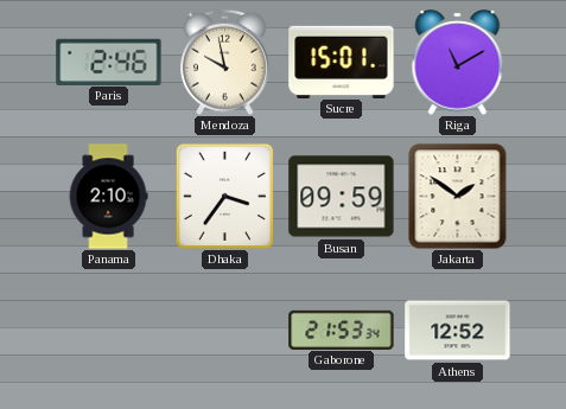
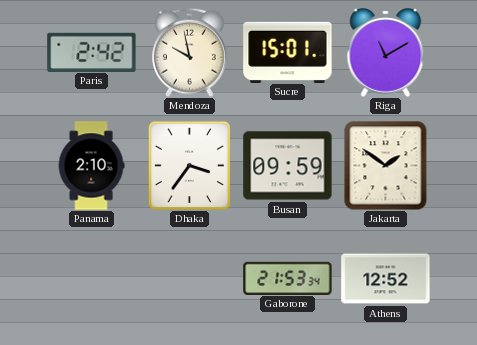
Paris: 2:46 -> 2:42 (92, 52)
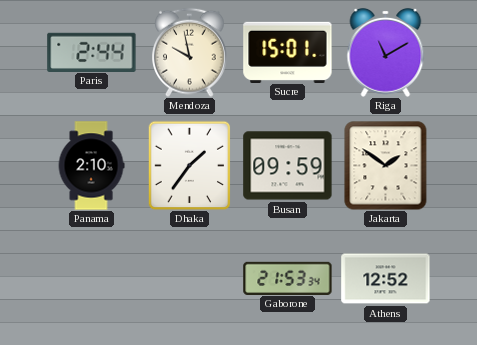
Paris: 2:42 -> 2:44 (92, 52)
Dhaka: 3:36 -> 1:36 (190, 165)
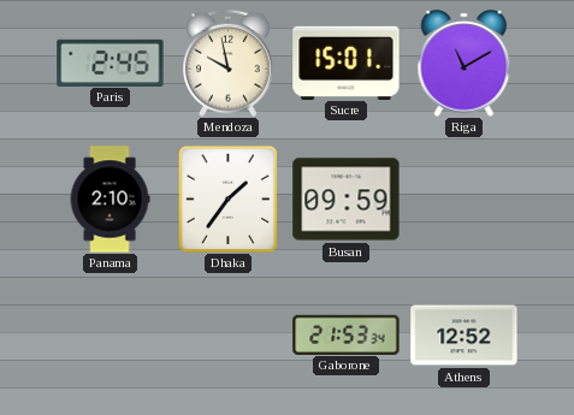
Paris: 2:44 -> 2:45 (111, 63)
Jakarta: 1:51 -> none (386, 165)
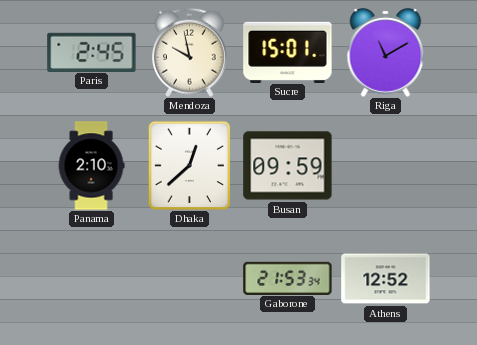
Dhaka: 1:36 -> 12:38 (190, 165)
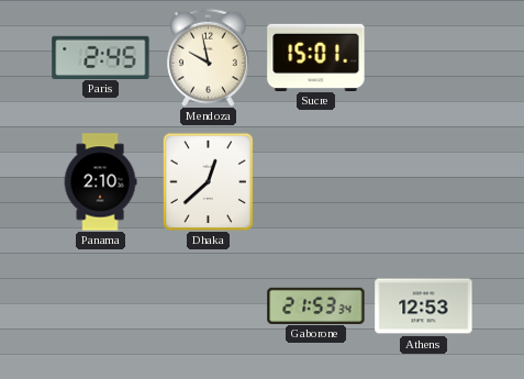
Riga: 11:10 -> none (386, 52)
Busan: 09:59 -> none (288, 166)
Athens: 12:52 -> 12:53 (424, 306)
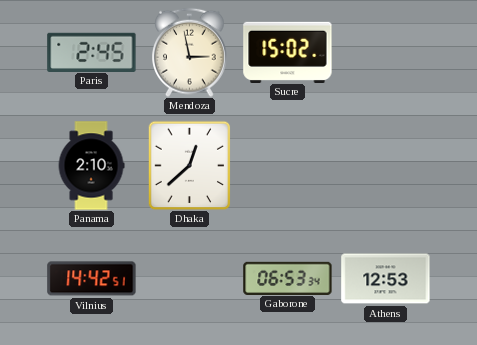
Mendoza: 9:58 -> 2:58 (190, 52)
Sucre: 15:01 -> 15:02 (288, 52)
Vilnius: none -> 14:42 (92, 279)
Gaborone: 21:53 -> 06:53 (288, 278)
